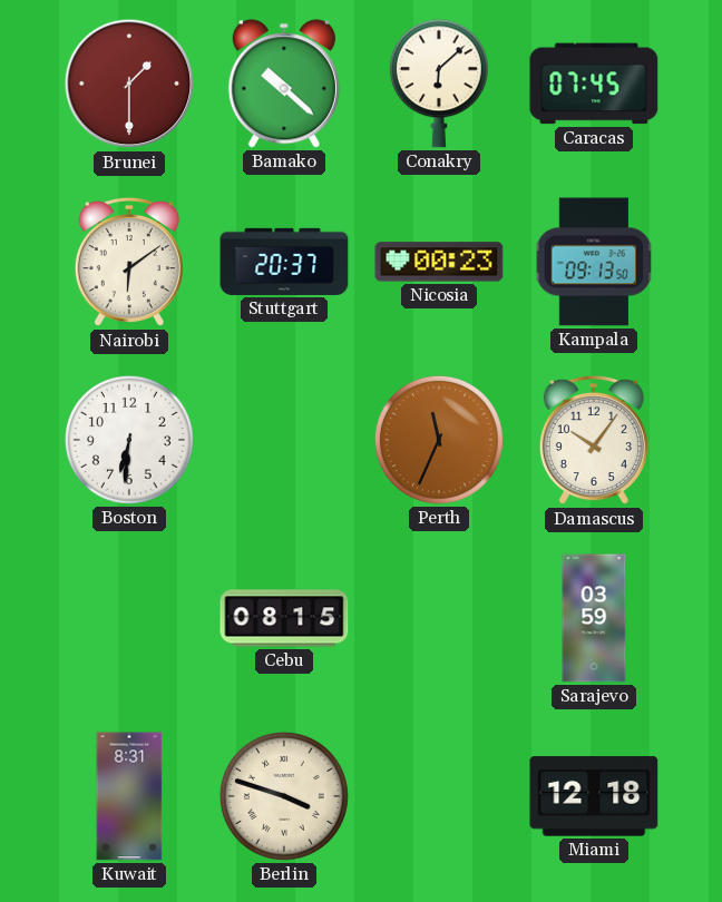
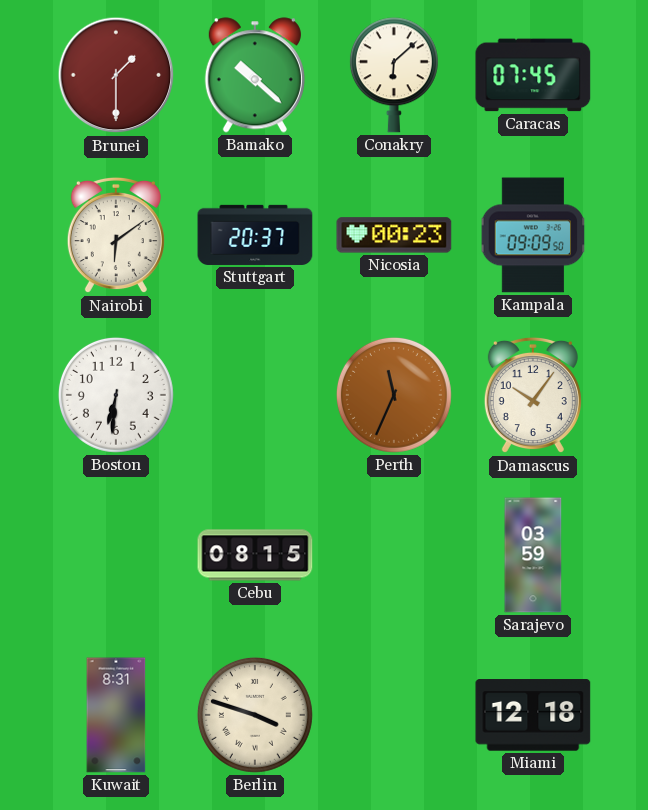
Kampala: 09:13 -> 09:09 (533, 235)
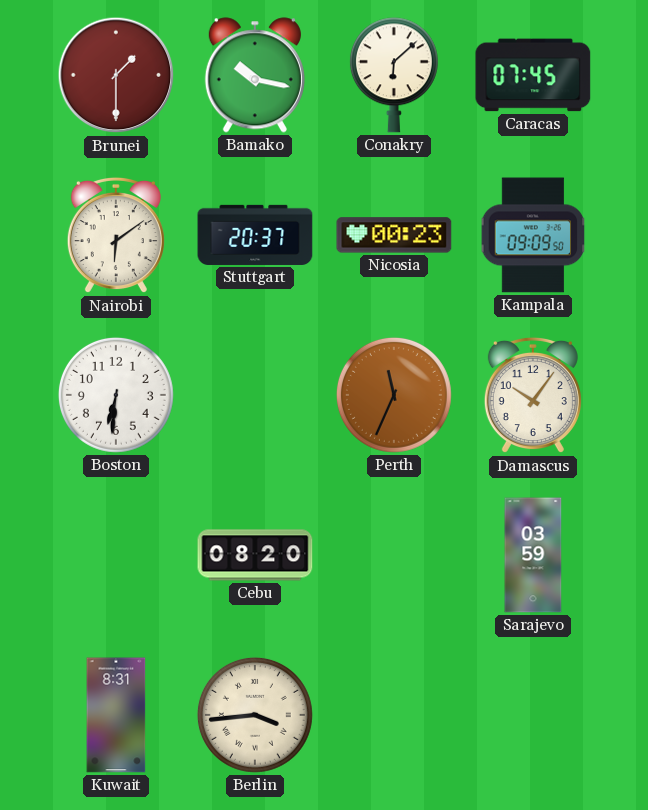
Bamako: 10:22 -> 10:17 (255, 75)
Cebu: 08:15 -> 08:20 (255, 555)
Berlin: 3:48 -> 3:44 (255, 715)
Miami: 12:18 -> none (533, 715)
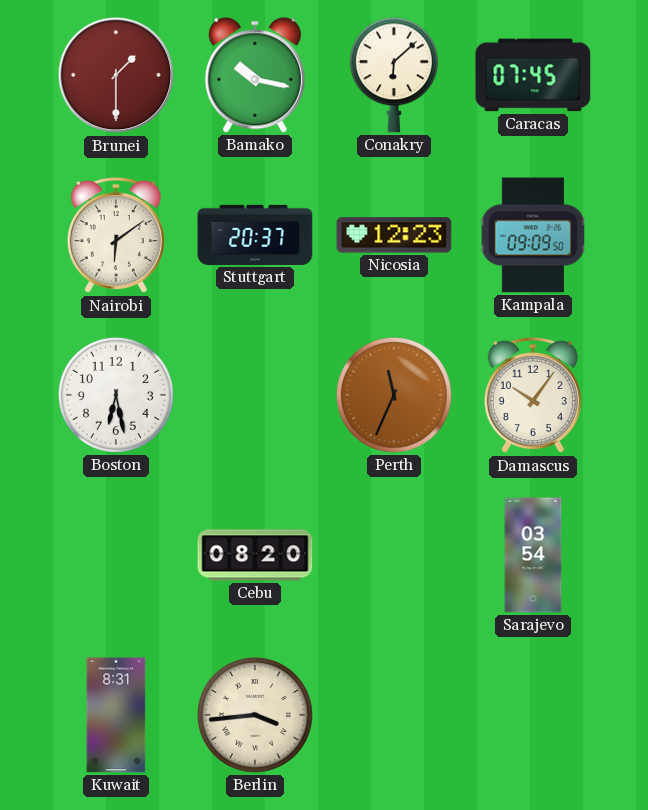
Nicosia: 00:23 -> 12:23 (394, 235)
Boston: 6:31 -> 6:28 (116, 395)
Sarajevo: 03:59 -> 03:54 (533, 555)
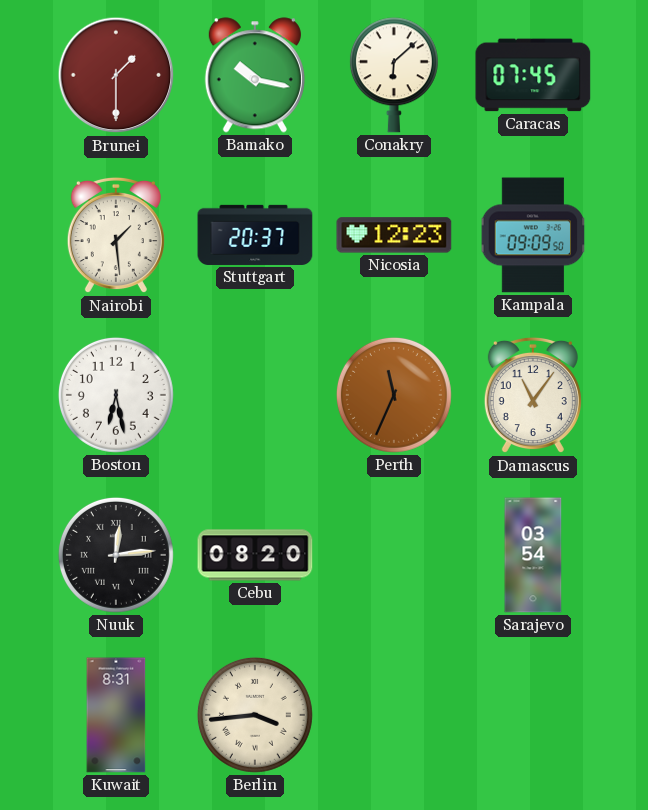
Nairobi: 6:09 -> 1:29 (116, 235)
Damascus: 10:06 -> 11:06 (533, 395)
Nuuk: none -> 12:14 (116, 555)
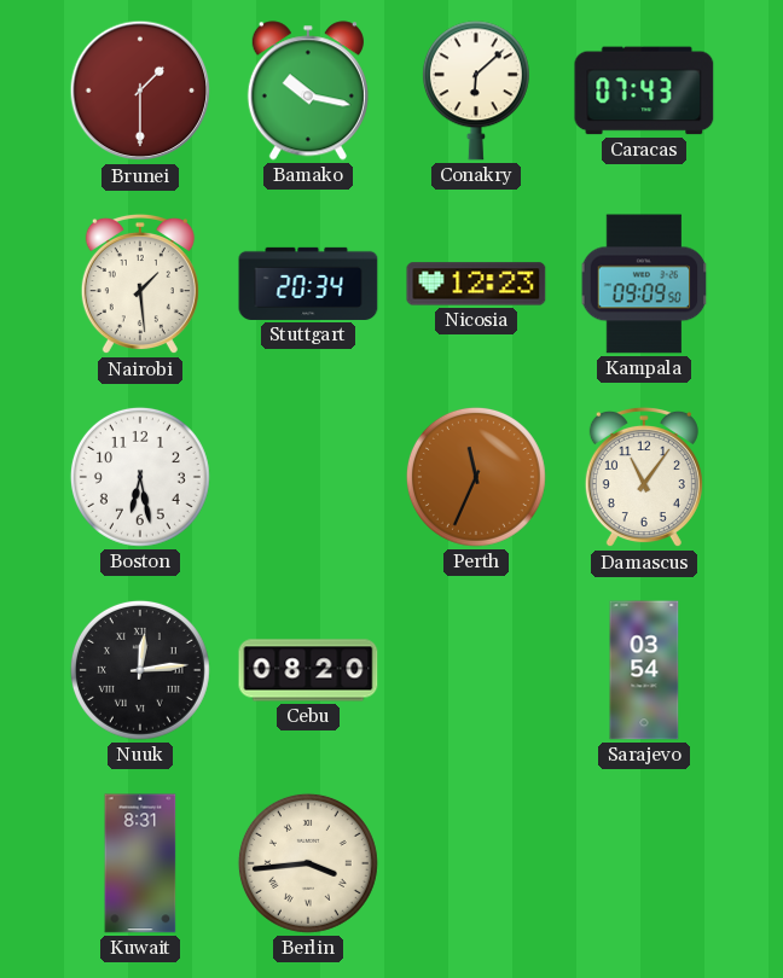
Caracas: 07:45 -> 07:43 (644, 91)
Stuttgart: 20:37 -> 20:34 (308, 284)
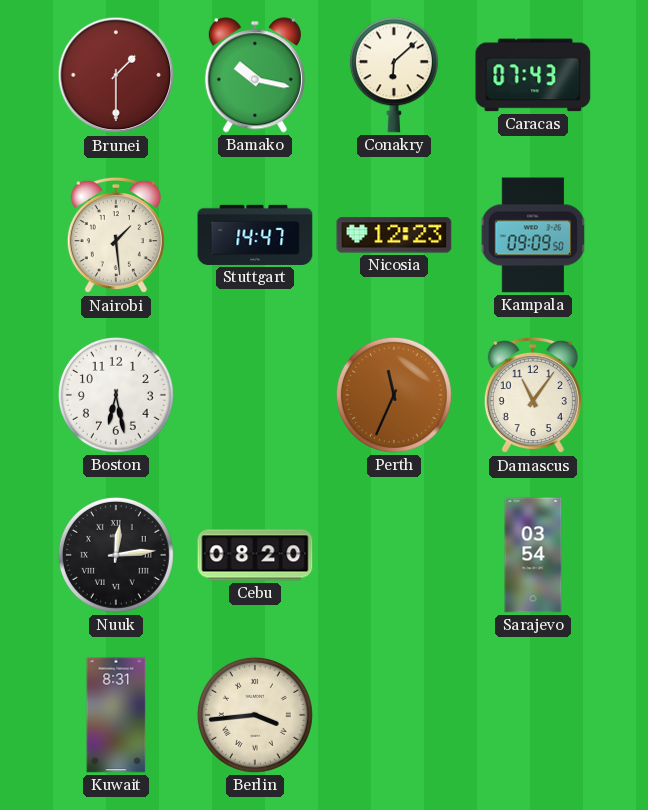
Stuttgart: 20:34 -> 14:47 (255, 235)
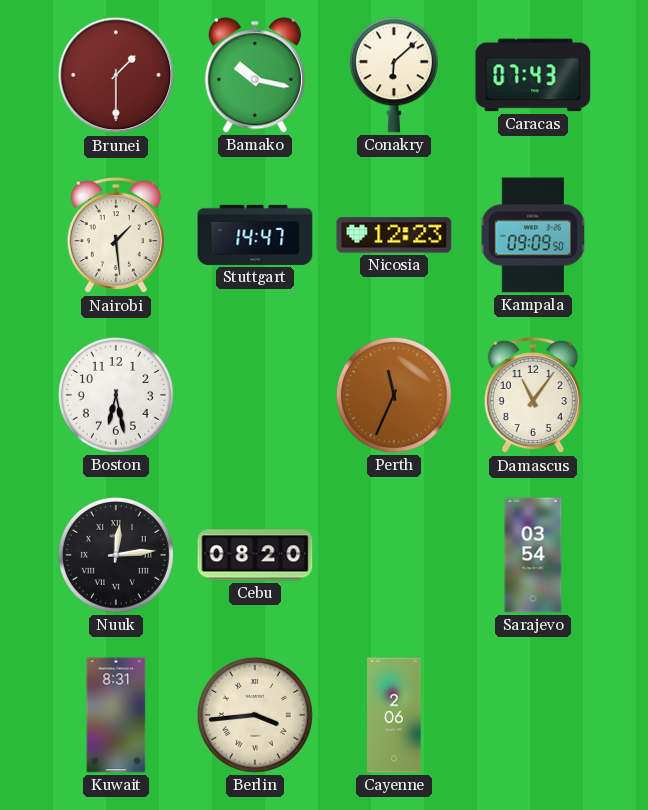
Cayenne: none -> 2:06 (394, 715)
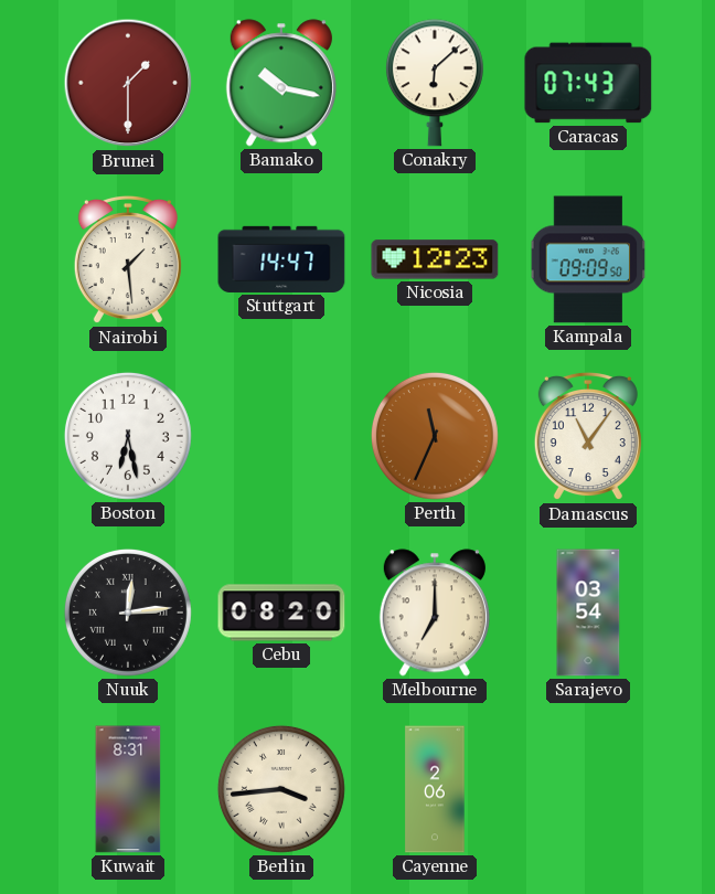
Melbourne: none -> 7:00 (435, 613)
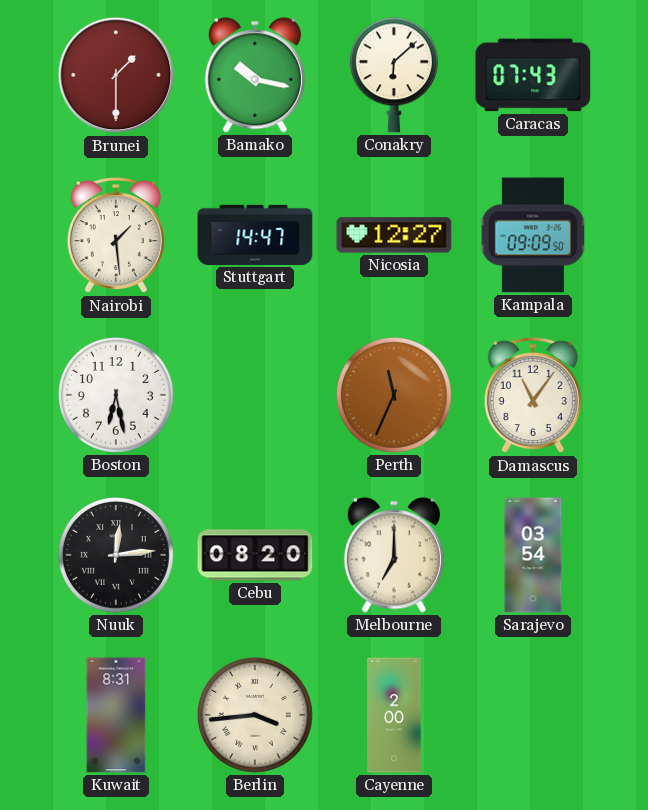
Nicosia: 12:23 -> 12:27 (394, 235)
Cayenne: 2:06 -> 2:00 (394, 715)
